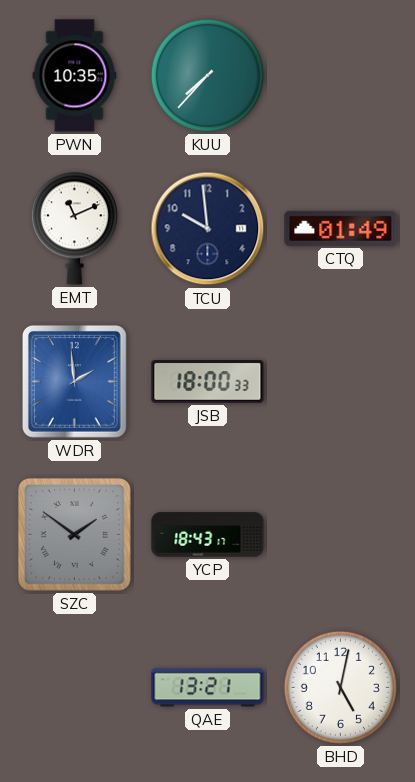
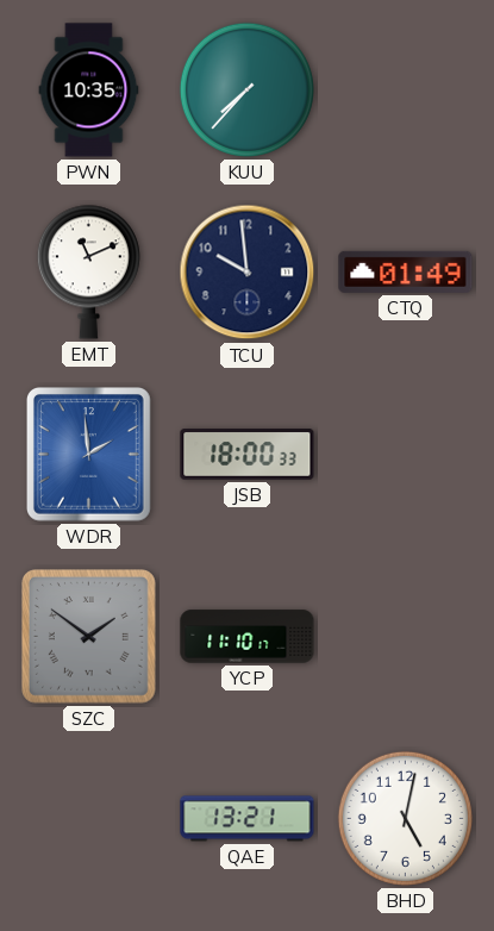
YCP: 18:43 -> 11:10 (248, 637)
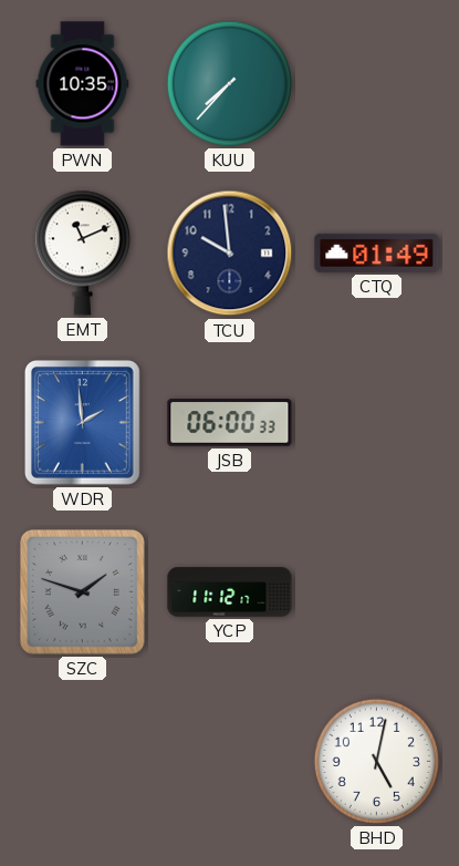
JSB: 18:00 -> 06:00 (230, 423)
SZC: 1:51 -> 1:48 (82, 591)
YCP: 11:10 -> 11:12 (230, 592)
QAE: 13:21 -> none (248, 819)
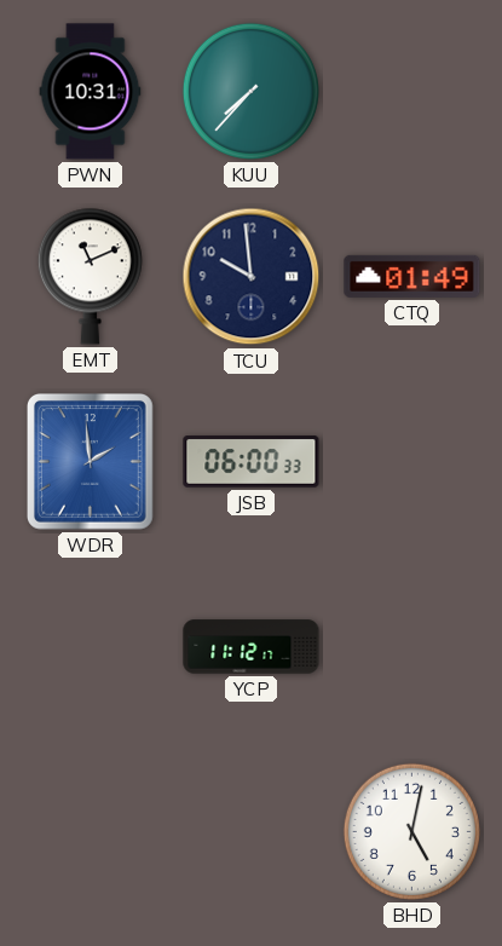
PWN: 10:35 -> 10:31 (91, 92)
SZC: 1:48 -> none (82, 591)
